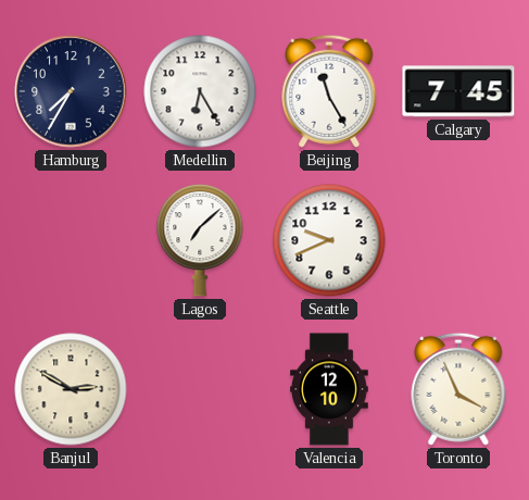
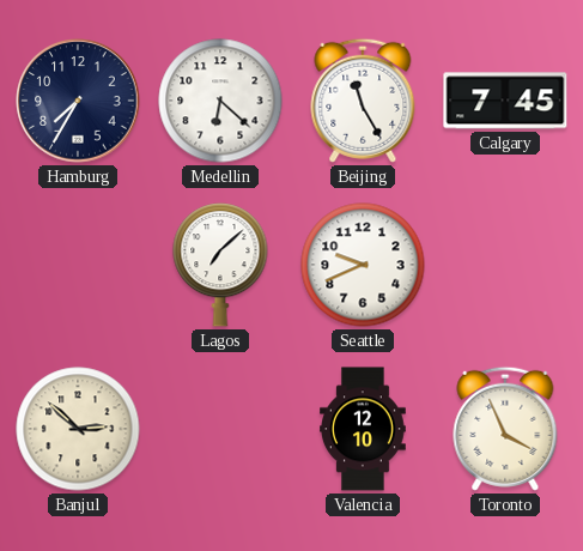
Medellin: 6:25 -> 6:22 (220, 101)
Banjul: 2:50 -> 2:52 (78, 429)
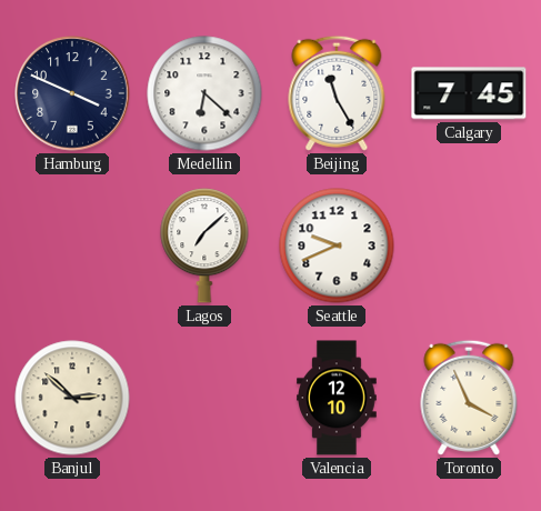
Hamburg: 7:35 -> 3:49 (72, 93)
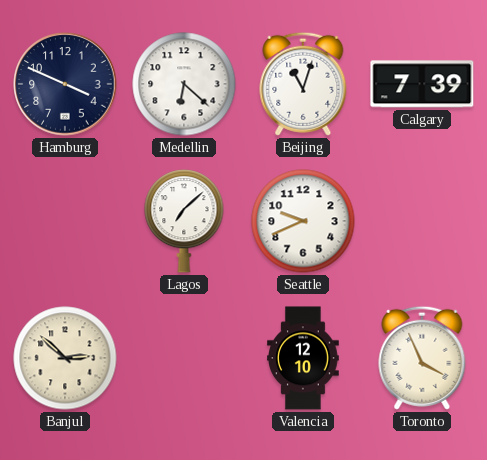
Beijing: 11:25 -> 11:03 (303, 84)
Calgary: 7:45 -> 7:39 (422, 84)
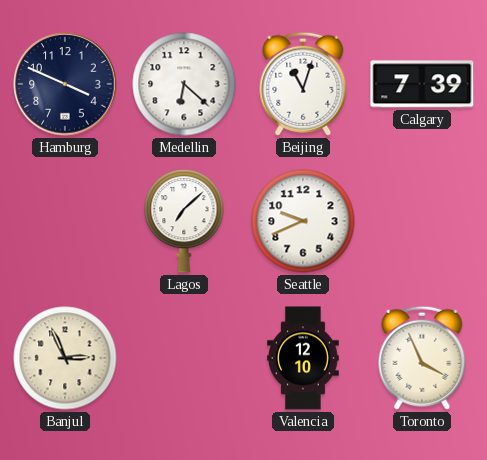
Banjul: 2:52 -> 2:56 (65, 358)
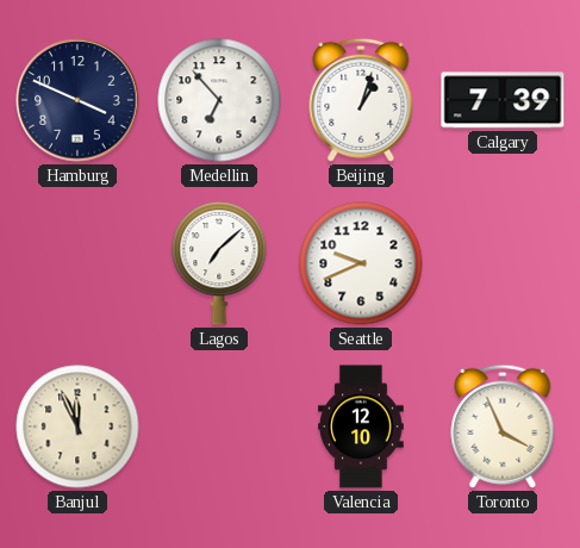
Medellin: 6:22 -> 6:53 (219, 100)
Beijing: 11:03 -> 1:03 (361, 100)
Banjul: 2:56 -> 11:56 (77, 426)
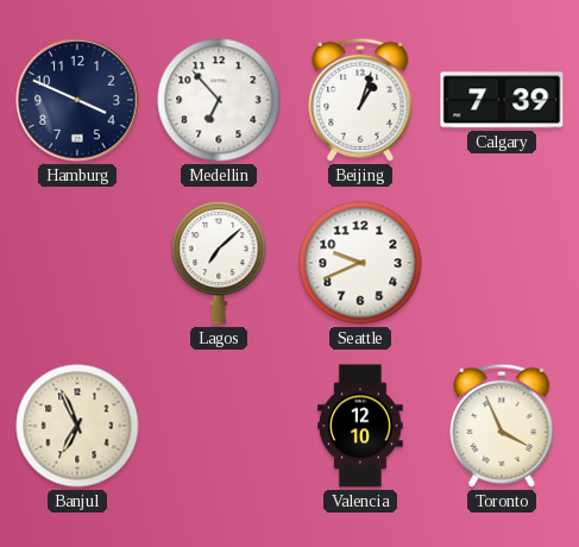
Banjul: 11:56 -> 6:56 (77, 426)
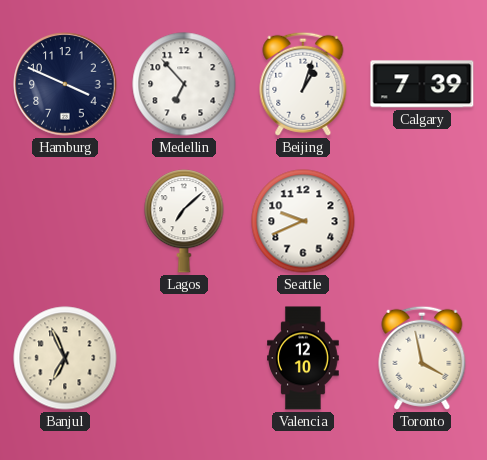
Toronto: 3:56 -> 3:58 (422, 358)
